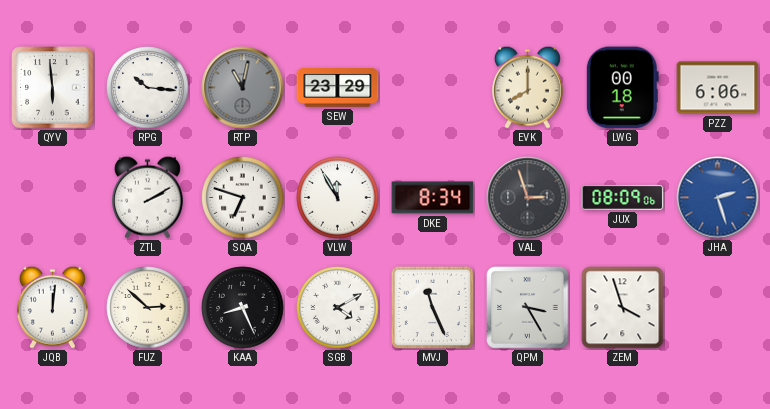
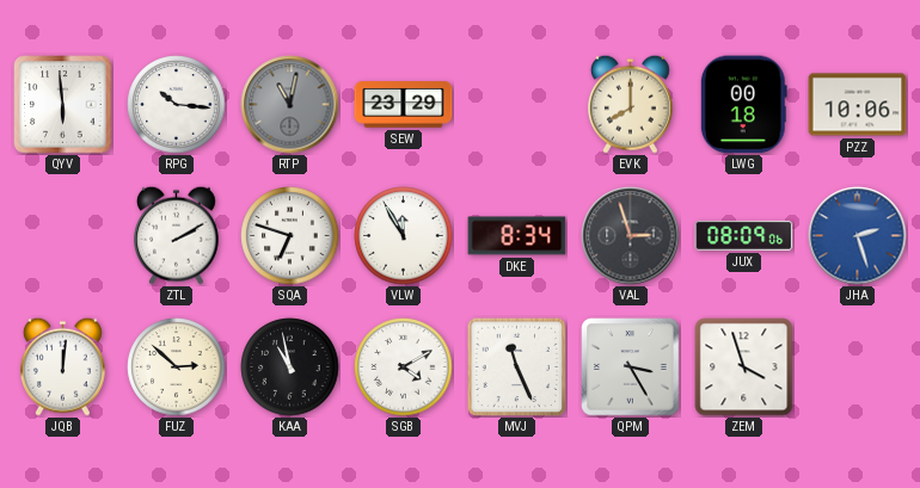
PZZ: 6:06 -> 10:06 (858, 105)
KAA: 8:26 -> 10:58 (290, 367)
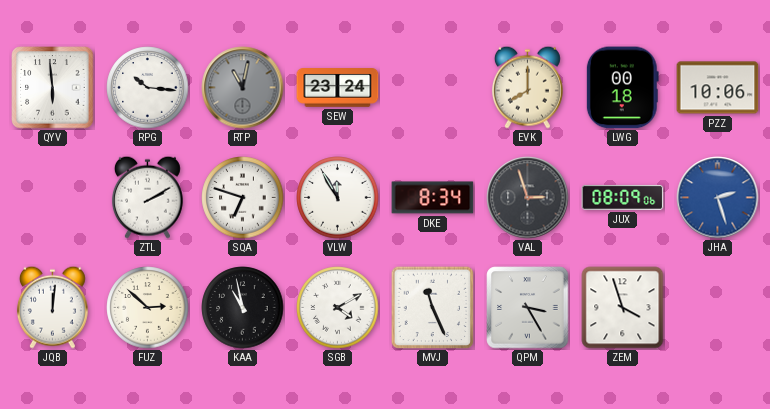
SEW: 23:29 -> 23:24 (338, 88)
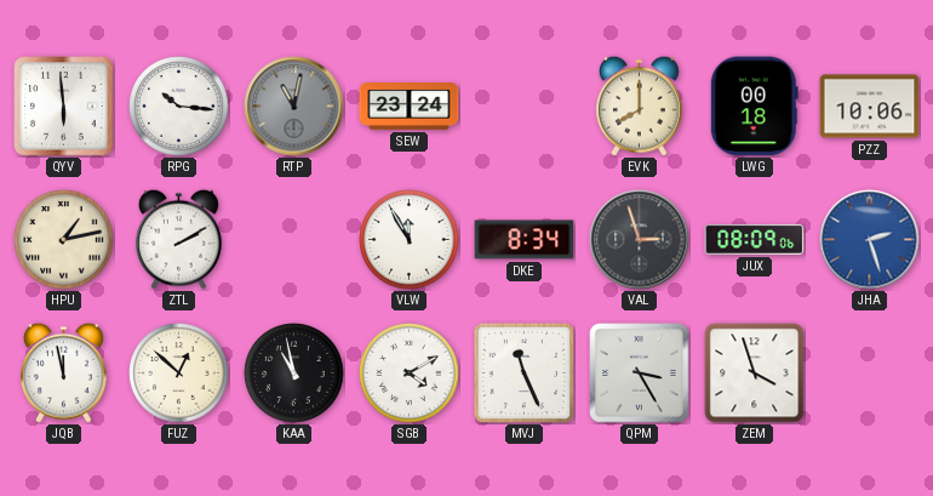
HPU: none -> 1:13 (64, 240)
SQA: 6:48 -> none (243, 198)
JQB: 12:01 -> 11:58 (63, 372)
FUZ: 2:52 -> 12:52 (179, 374)
